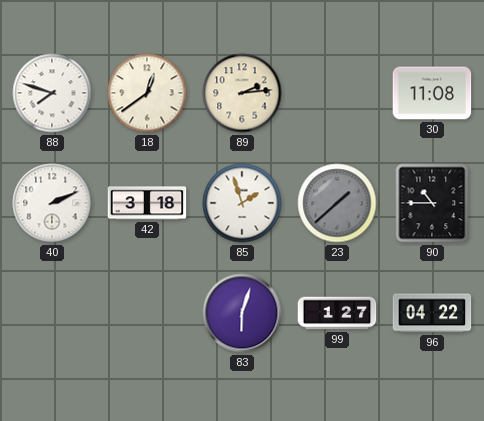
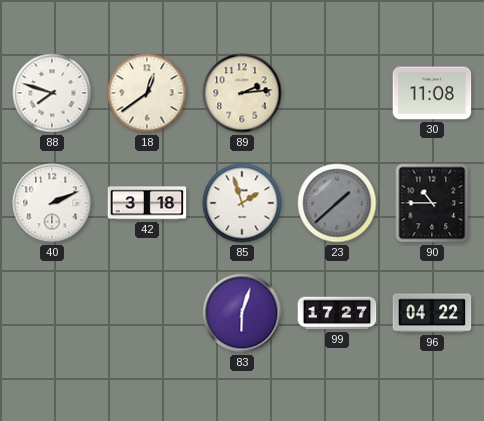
99: 1:27 -> 17:27 (337, 313)
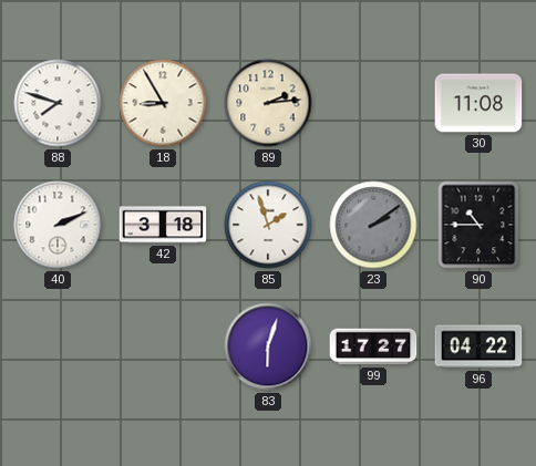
18: 12:39 -> 8:55 (163, 103)
23: 1:38 -> 2:09 (373, 225)
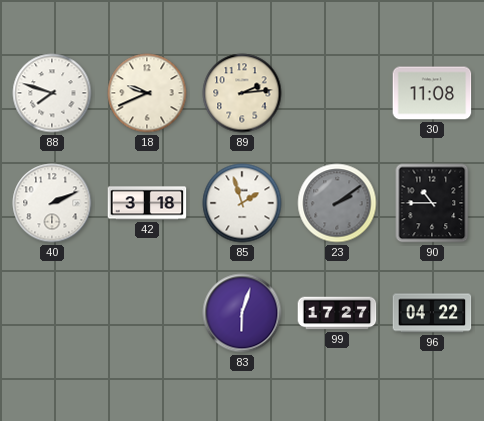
18: 8:55 -> 9:41 (147, 93)
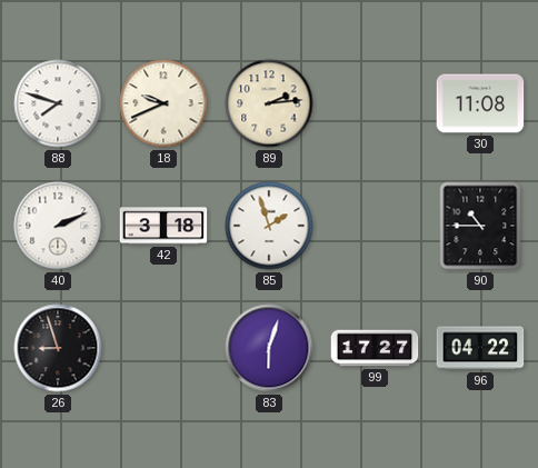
23: 2:09 -> none (337, 203)
26: none -> 8:57 (58, 348)
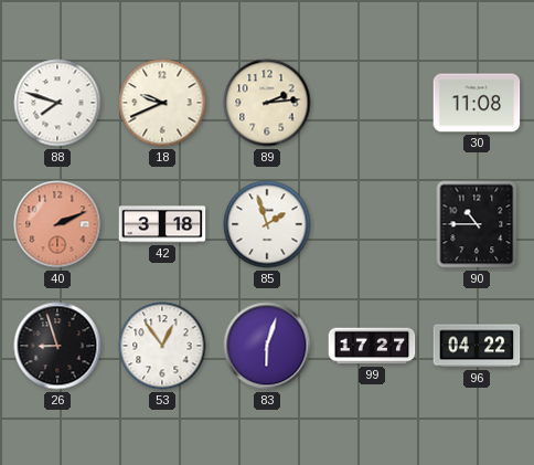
40 dial: white -> salmon (57, 224)
53: none -> 12:54 (162, 346)
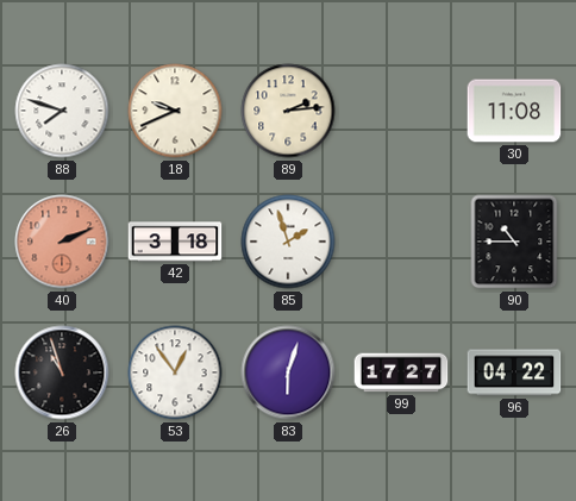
26: 8:57 -> 10:57 (62, 372)
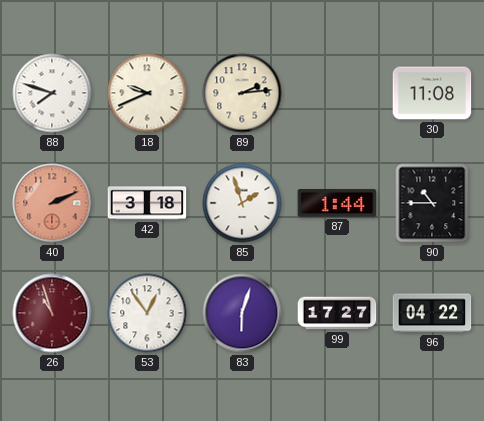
87: none -> 1:44 (337, 203)
26 dial: black -> burgundy (52, 313)
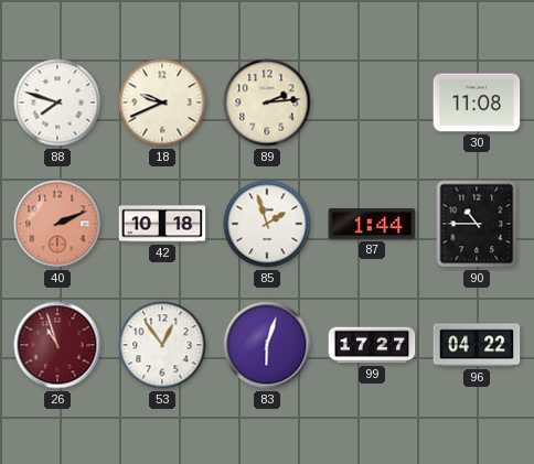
42: 3:18 -> 10:18 (162, 224)
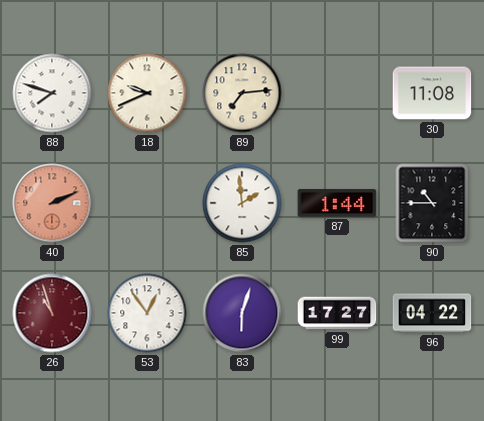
89: 2:14 -> 7:14 (242, 93)
42: 10:18 -> none (162, 224)
85: 1:57 -> 1:59 (242, 203)
